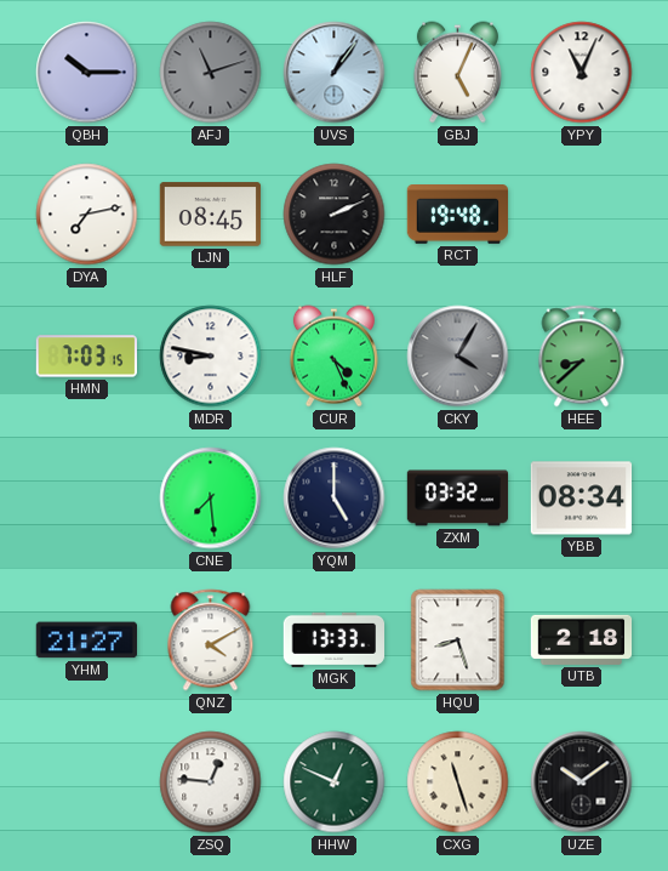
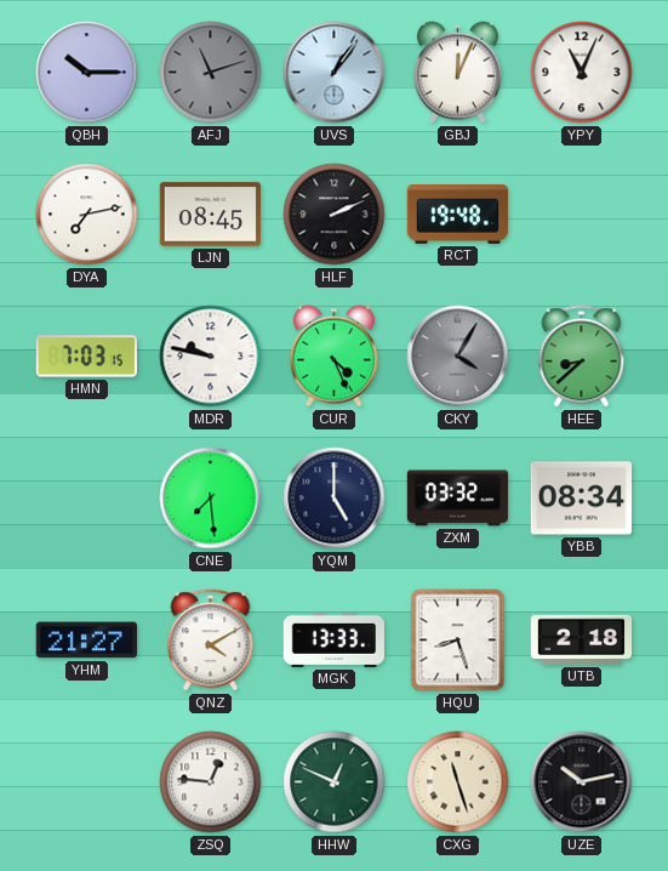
GBJ: 5:04 -> 12:04 (457, 73)
MDR: 8:47 -> 9:47 (211, 357)
UZE: 10:09 -> 10:13 (582, 782)
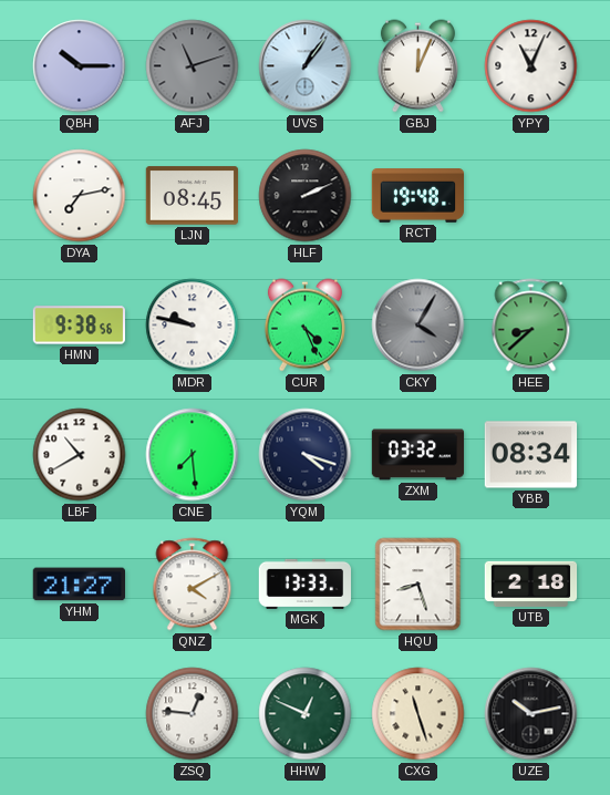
HMN: 7:03 -> 9:38 (79, 326)
LBF: none -> 10:40 (80, 455)
YQM: 5:00 -> 4:18 (306, 455)
